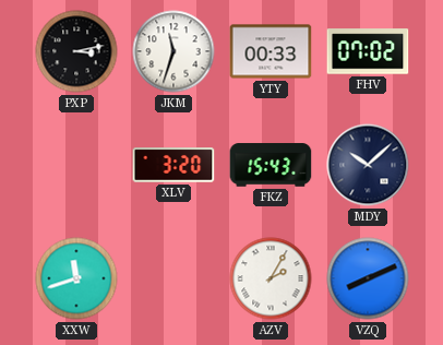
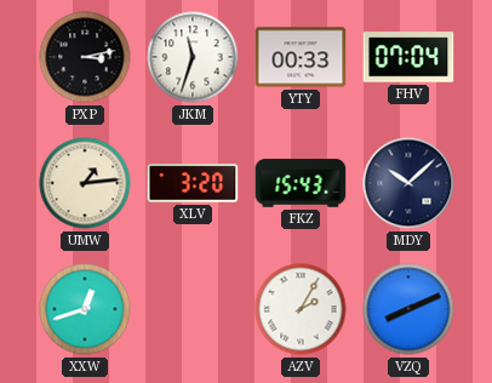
FHV: 07:02 -> 07:04 (408, 57)
UMW: none -> 1:14 (85, 183)
XXW: 11:42 -> 12:42 (85, 309)
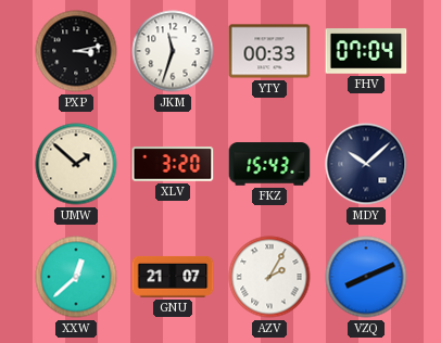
UMW: 1:14 -> 1:52 (76, 164)
XXW: 12:42 -> 12:38 (76, 277)
GNU: none -> 21:07 (173, 277)
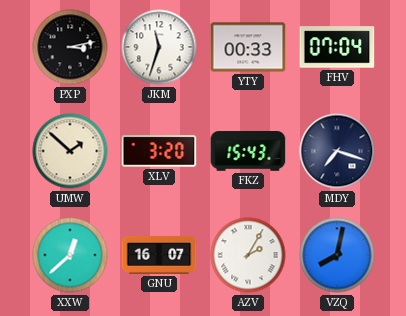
MDY: 10:08 -> 7:18 (337, 151)
GNU: 21:07 -> 16:07 (159, 255)
VZQ: 8:11 -> 8:02 (337, 255)
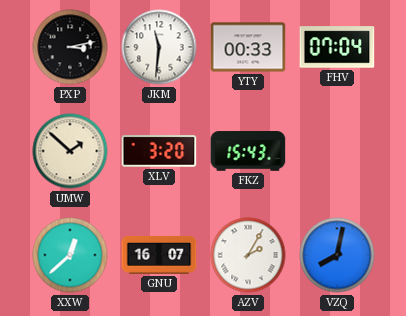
JKM: 11:33 -> 11:31 (159, 47)
MDY: 7:18 -> none (337, 151)
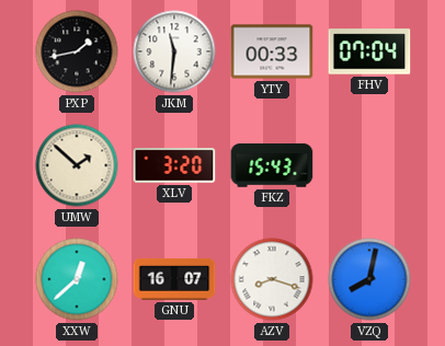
PXP: 3:13 -> 1:43 (77, 51)
AZV: 2:05 -> 8:18 (272, 279)
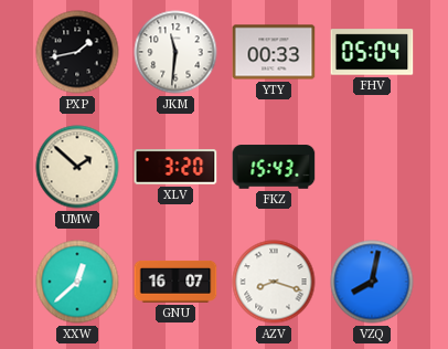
FHV: 07:04 -> 05:04 (372, 52)
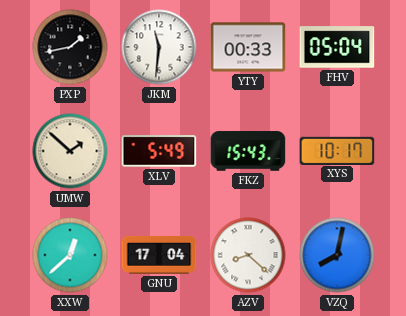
XLV: 3:20 -> 5:49 (159, 151)
XYS: none -> 10:17 (337, 150)
GNU: 16:07 -> 17:04 (159, 255)
AZV: 8:18 -> 8:22 (248, 255)
